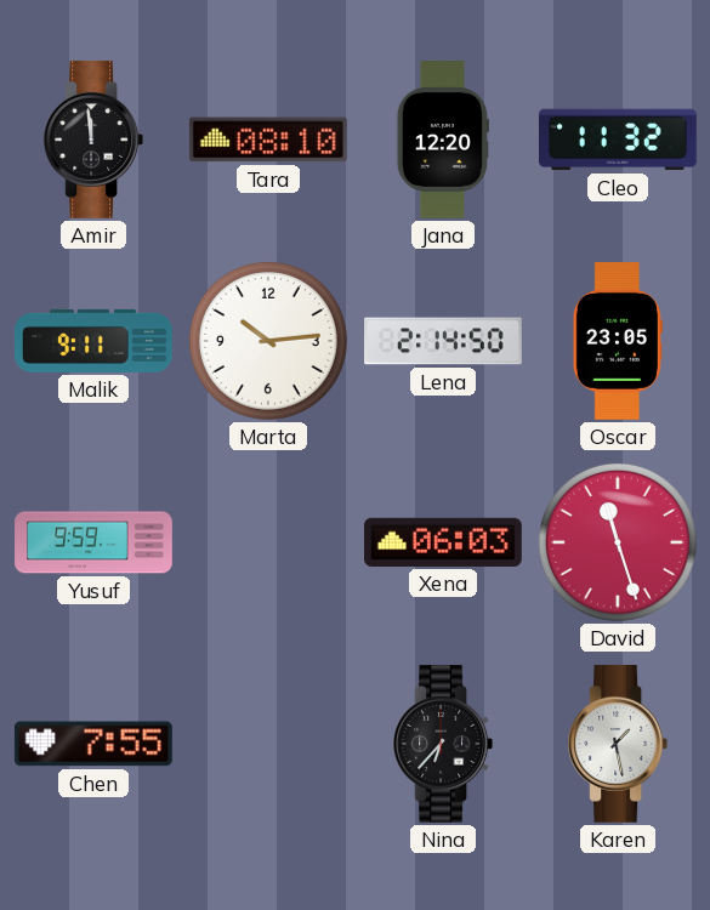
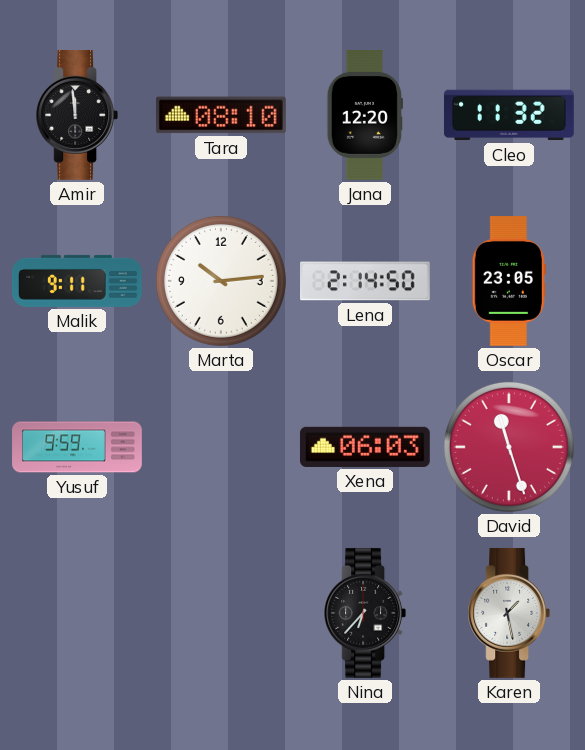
Chen: 7:55 -> none (93, 744)
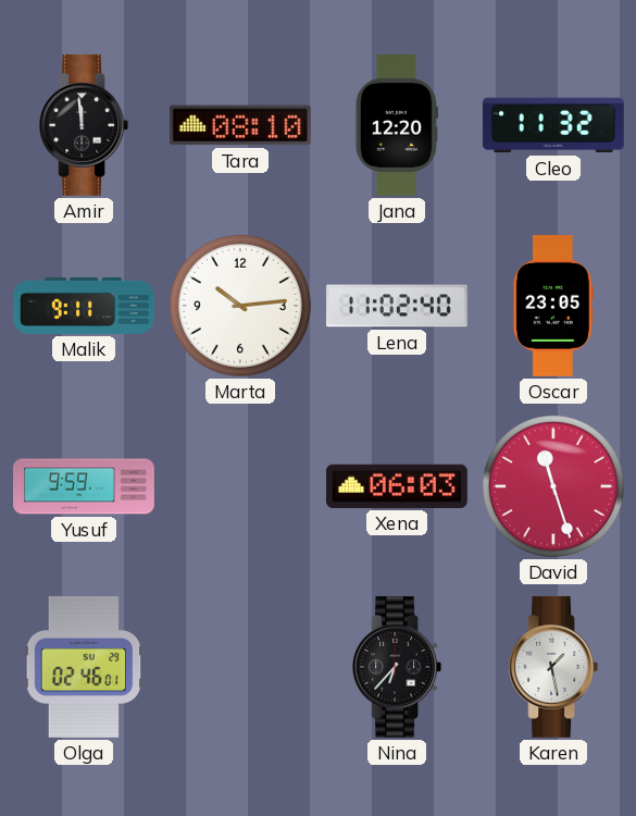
Lena: 2:14 -> 11:02 (398, 306)
Olga: none -> 02:46 (84, 667)
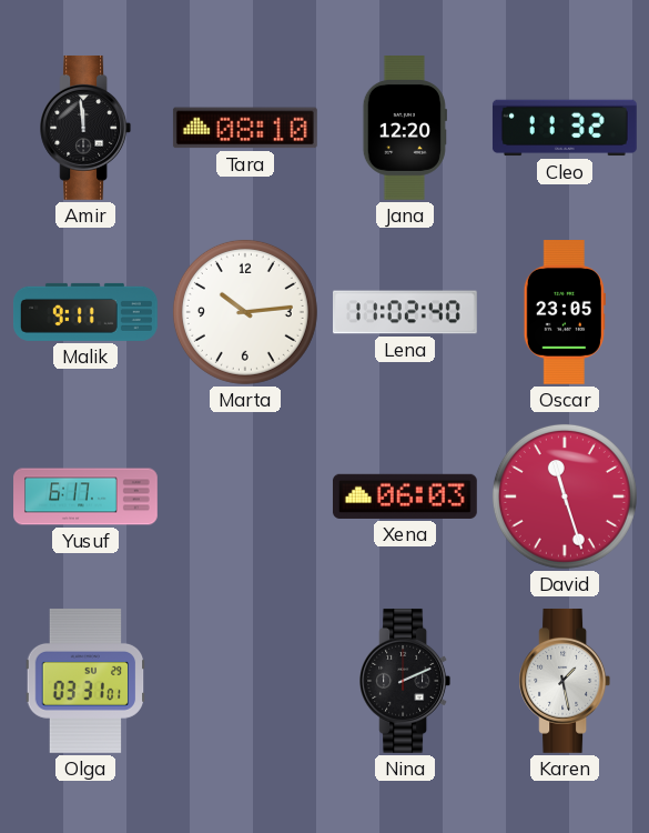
Yusuf: 9:59 -> 6:17 (85, 496)
Olga: 02:46 -> 03:31 (85, 681)
Nina: 6:37 -> 2:11 (405, 681)
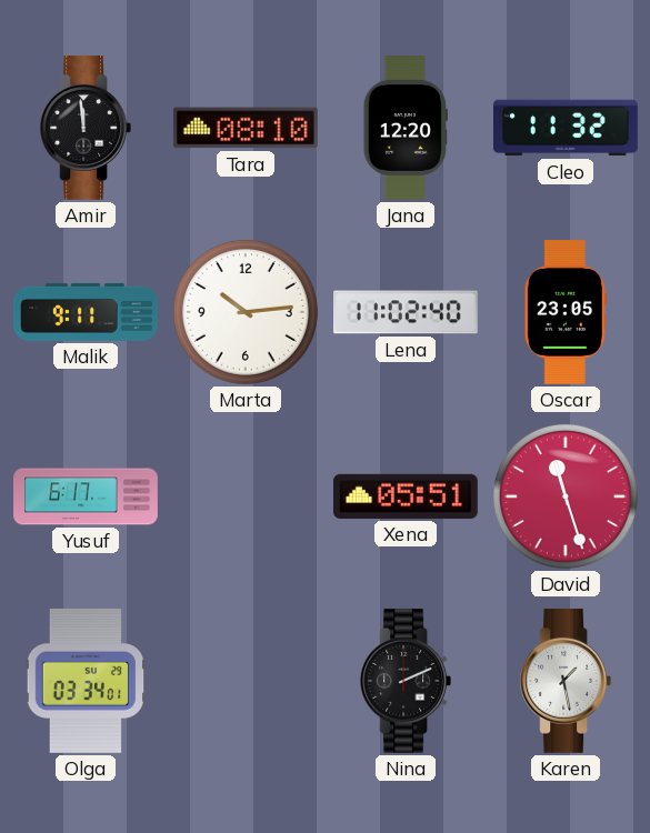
Xena: 06:03 -> 05:51 (406, 496)
Olga: 03:31 -> 03:34 (86, 681)
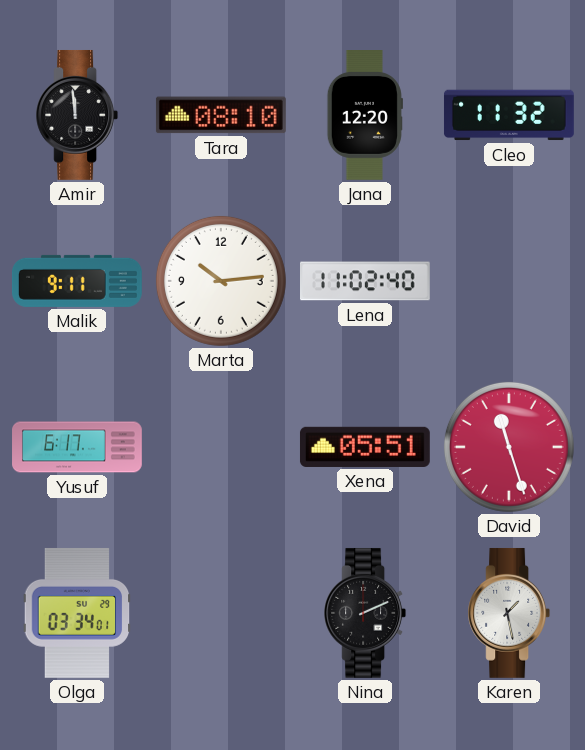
Oscar: 23:05 -> none (566, 313)
